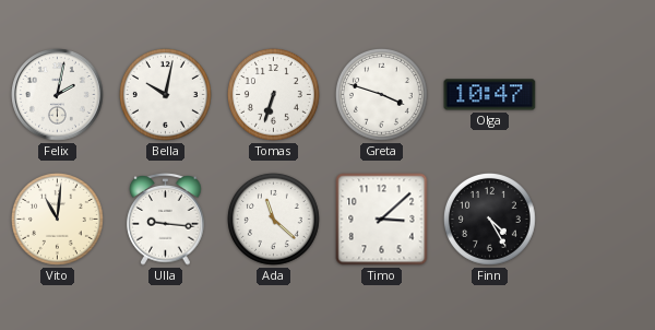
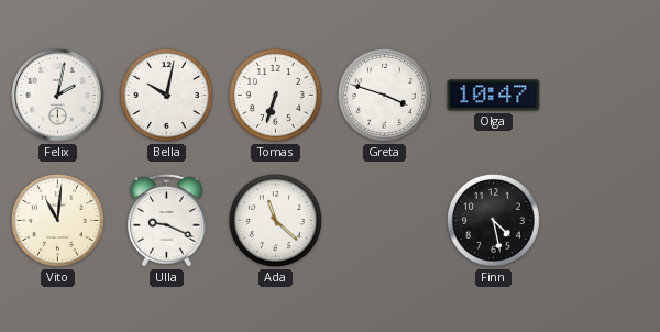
Ulla: 9:16 -> 9:19 (167, 221)
Timo: 3:08 -> none (382, 220)
Finn: 4:25 -> 4:28 (493, 220)
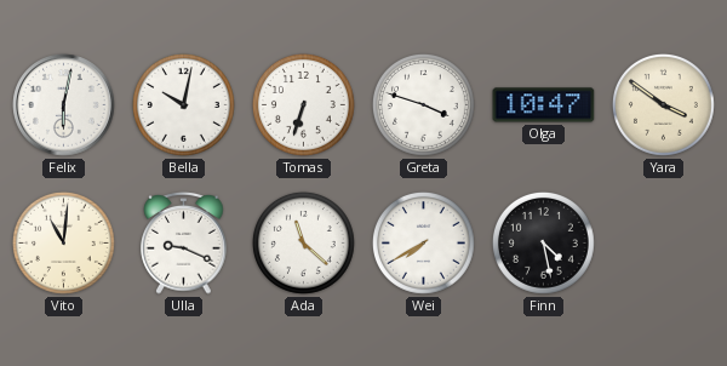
Felix: 2:02 -> 6:02 (64, 105)
Yara: none -> 3:51 (663, 104)
Wei: none -> 7:40 (423, 242)
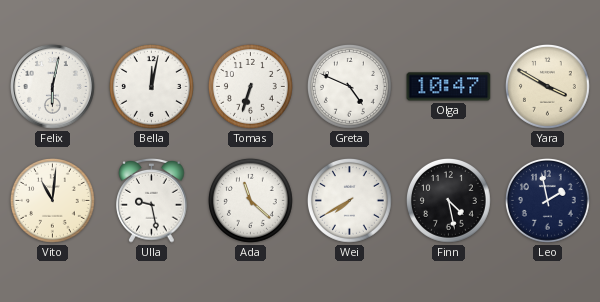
Bella: 10:02 -> 12:02 (151, 86)
Greta: 3:48 -> 4:49 (349, 86)
Yara: 3:51 -> 3:50 (547, 86)
Ulla: 9:19 -> 9:28 (152, 201)
Leo: none -> 1:58 (547, 200)
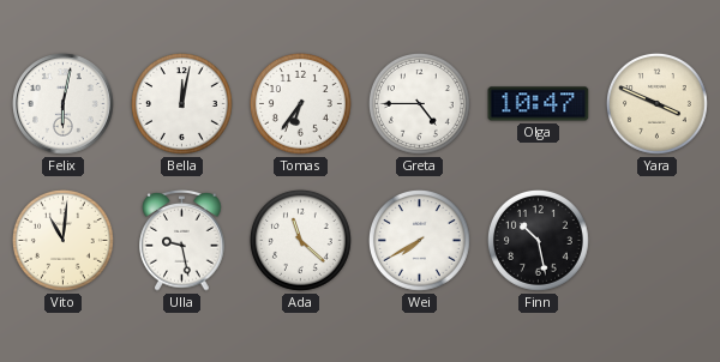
Tomas: 6:33 -> 6:36 (300, 103)
Greta: 4:49 -> 4:45 (419, 103)
Yara: 3:50 -> 3:49 (656, 103)
Finn: 4:28 -> 10:28 (538, 240)
Leo: 1:58 -> none (547, 200)
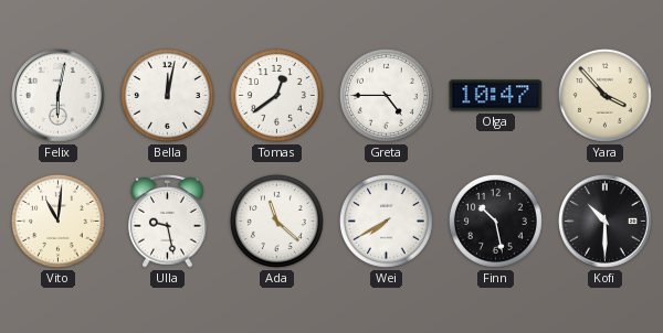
Tomas: 6:36 -> 12:39 (276, 95)
Yara: 3:49 -> 3:53 (604, 95)
Kofi: none -> 10:30 (606, 222)
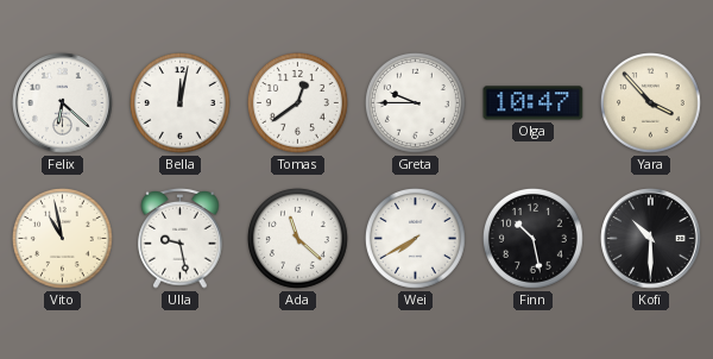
Felix: 6:02 -> 6:22 (63, 103)
Greta: 4:45 -> 9:45 (415, 102)
Vito: 11:01 -> 10:58 (62, 238)
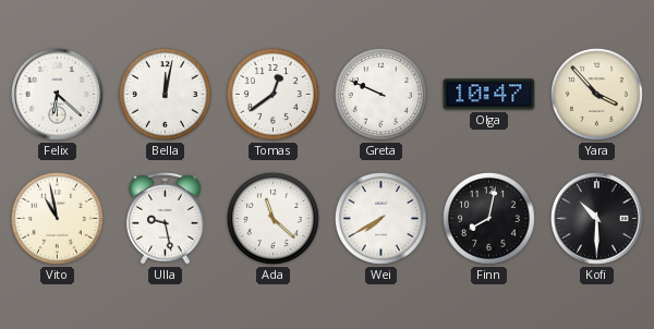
Greta: 9:45 -> 9:49 (380, 94)
Finn: 10:28 -> 8:02 (488, 218)
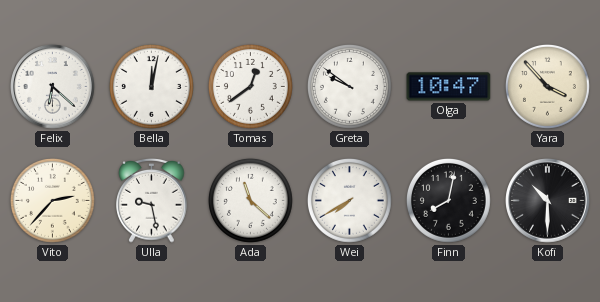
Greta: 9:49 -> 9:51 (349, 86)
Vito: 10:58 -> 2:37 (52, 200)
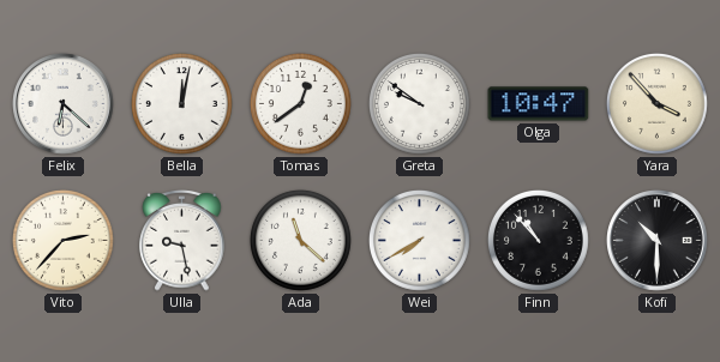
Finn: 8:02 -> 10:53 (538, 240)
